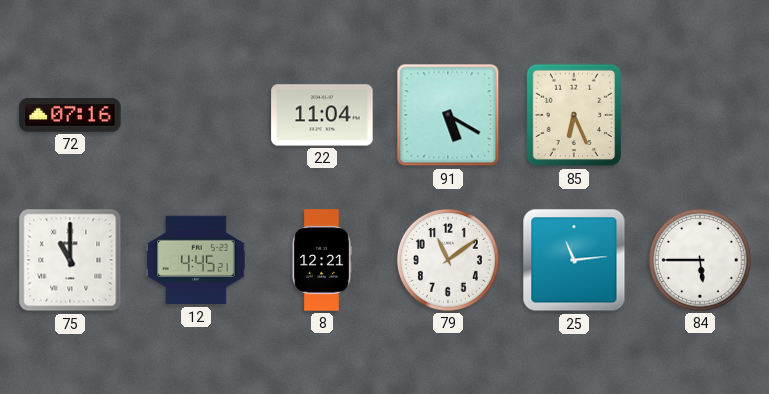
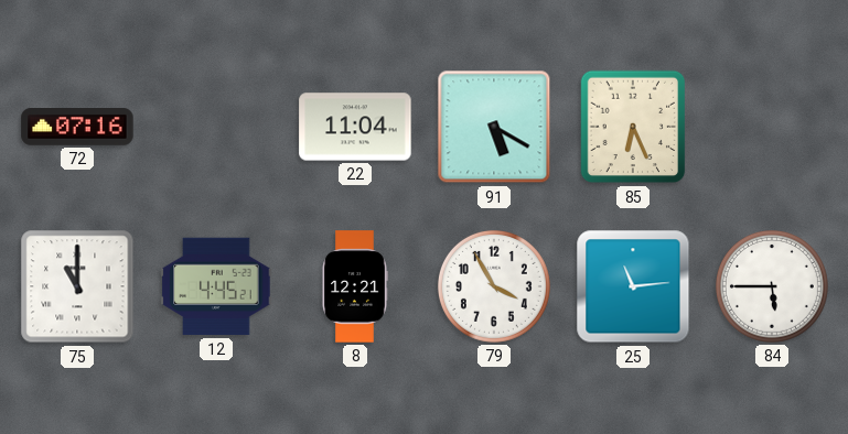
79: 11:09 -> 3:55 (494, 286)
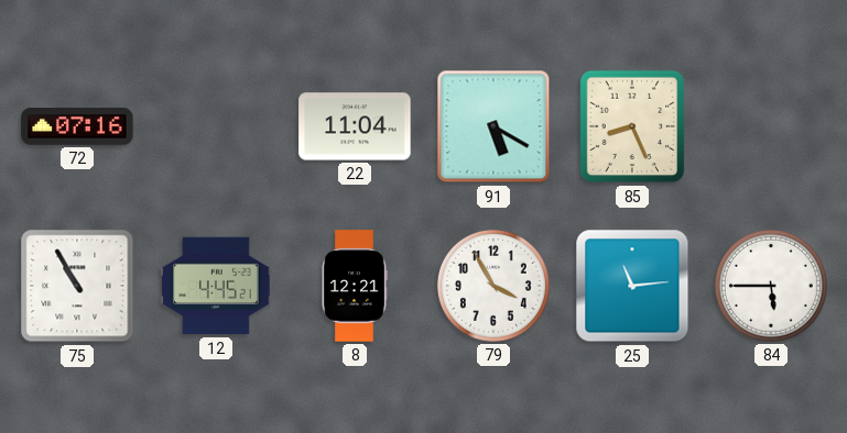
85: 6:26 -> 8:26 (632, 126)
75: 11:00 -> 10:55 (77, 286)
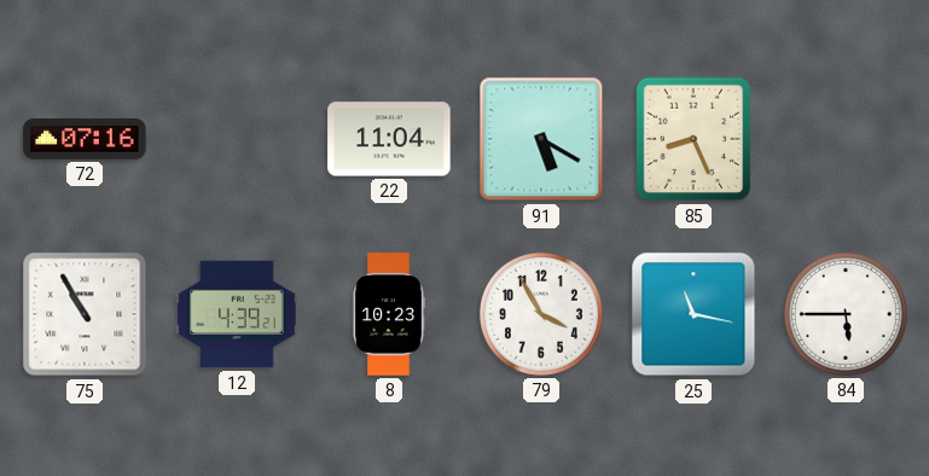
12: 4:45 -> 4:39 (237, 314)
8: 12:21 -> 10:23 (389, 314)
25: 11:14 -> 11:17 (693, 314)
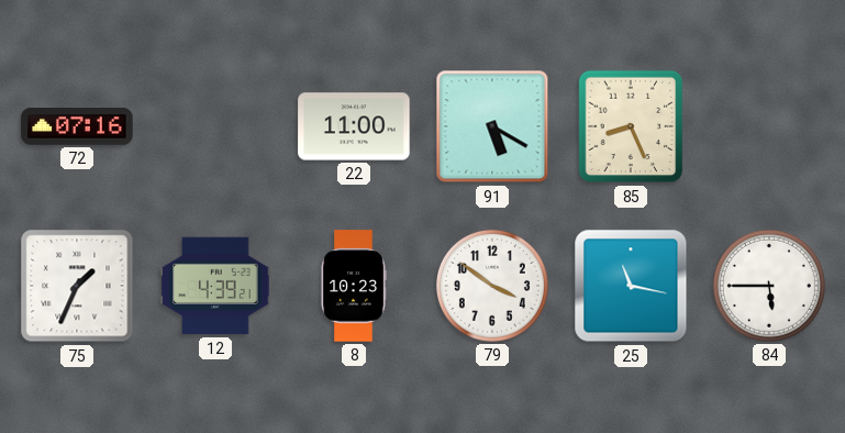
22: 11:04 -> 11:00 (354, 126)
75: 10:55 -> 1:34 (77, 286)
79: 3:55 -> 3:51 (492, 286)
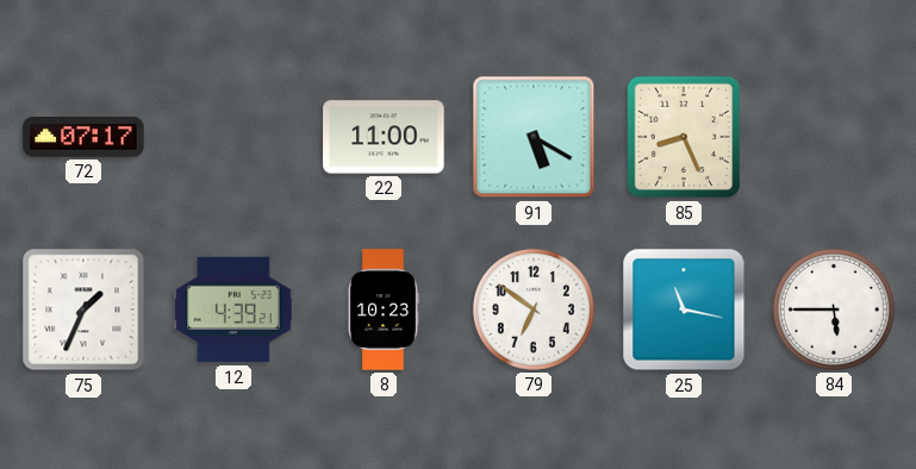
72: 07:16 -> 07:17 (83, 138)
79: 3:51 -> 6:51 (534, 309)
